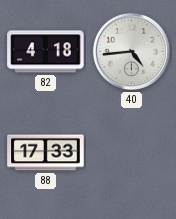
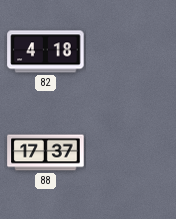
40: 4:44 -> none (131, 51)
88: 17:33 -> 17:37 (46, 153)
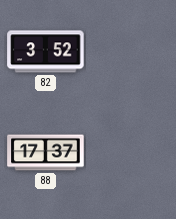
82: 4:18 -> 3:52 (46, 52)
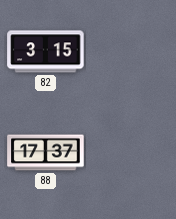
82: 3:52 -> 3:15 (46, 52)
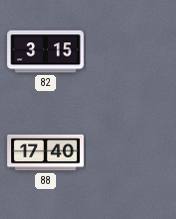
88: 17:37 -> 17:40 (46, 153)
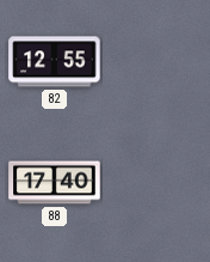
82: 3:15 -> 12:55 (55, 62)
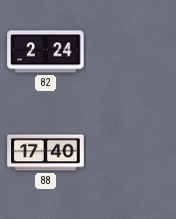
82: 12:55 -> 2:24 (46, 52)
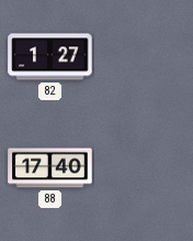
82: 2:24 -> 1:27 (50, 57)
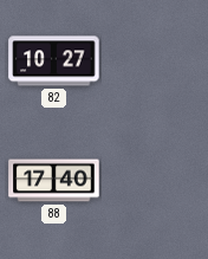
82: 1:27 -> 10:27 (54, 61)
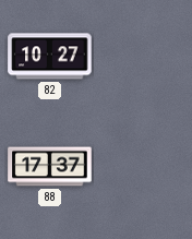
88: 17:40 -> 17:37 (50, 167)
